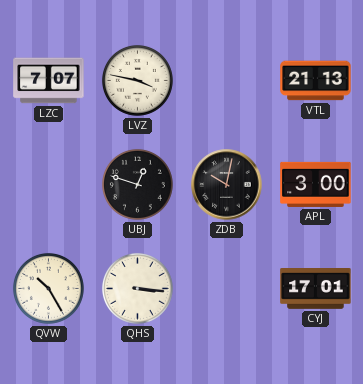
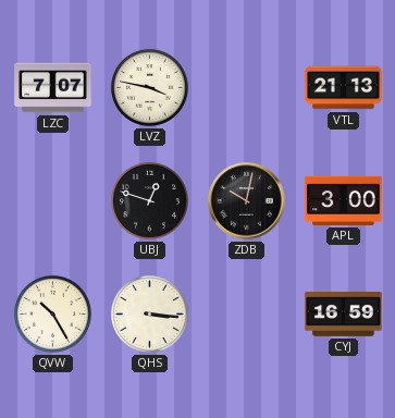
CYJ: 17:01 -> 16:59 (344, 315)
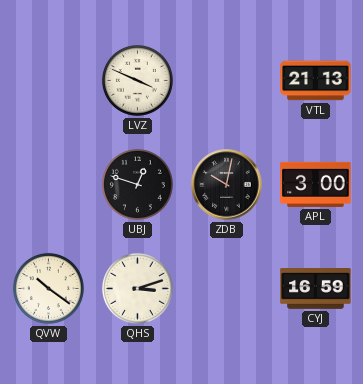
LZC: 7:07 -> none (53, 88)
LVZ: 3:47 -> 3:49 (137, 80)
QVW: 10:25 -> 10:21 (48, 288)
QHS: 3:16 -> 3:12 (137, 288)
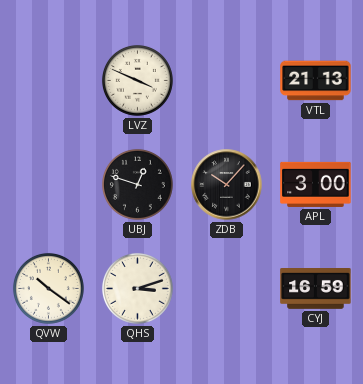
ZDB: 10:02 -> 10:07 (227, 185)
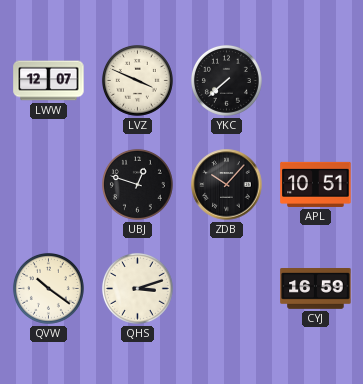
LWW: none -> 12:07 (49, 81)
YKC: none -> 7:38 (226, 80)
VTL: 21:13 -> none (316, 81)
APL: 3:00 -> 10:51 (316, 184)
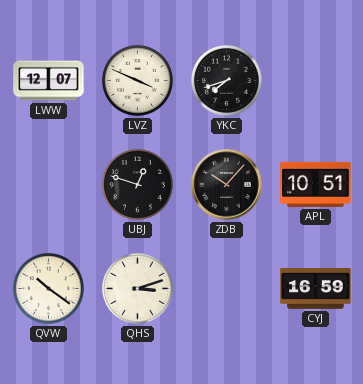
YKC: 7:38 -> 7:42 (226, 80)
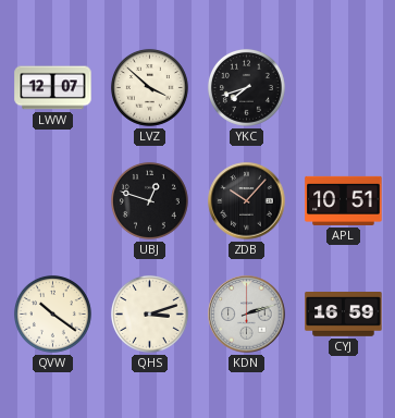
LVZ: 3:49 -> 3:52 (149, 87)
KDN: none -> 2:12 (247, 315)
